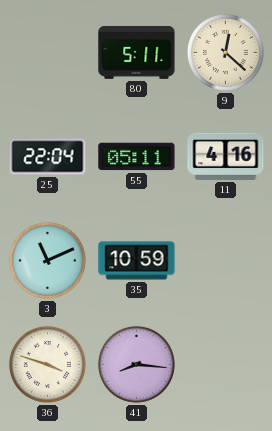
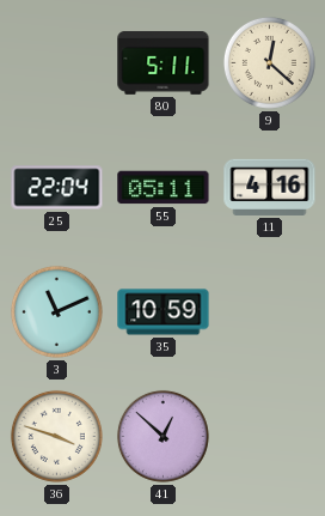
41: 8:16 -> 12:52 (162, 436)
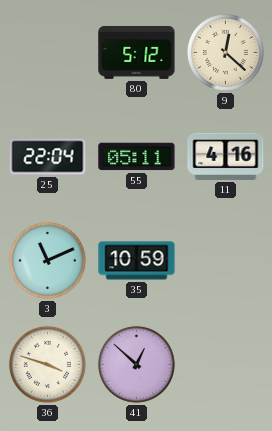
80: 5:11 -> 5:12 (137, 52)
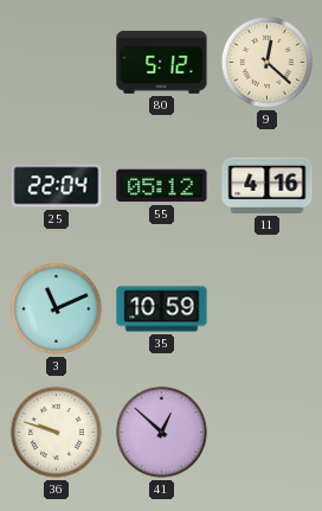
55: 05:11 -> 05:12 (162, 186)
36: 3:48 -> 9:48 (56, 432)
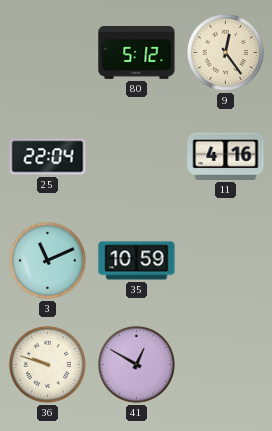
9: 12:22 -> 12:24 (225, 52)
55: 05:12 -> none (162, 186)
41: 12:52 -> 12:50 (136, 364)
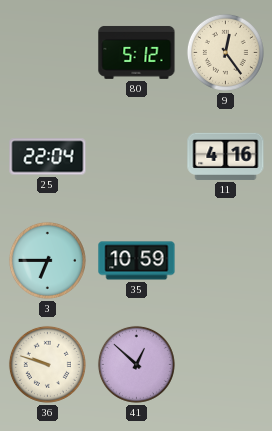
3: 11:11 -> 6:45 (47, 260)
41: 12:50 -> 12:52 (136, 364)
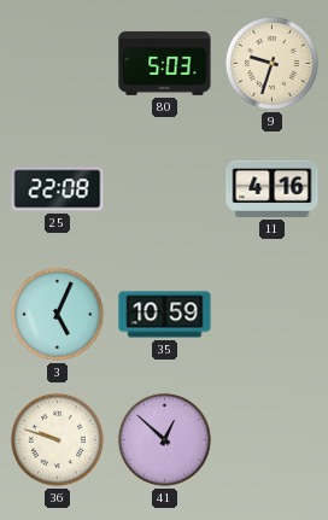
80: 5:12 -> 5:03 (165, 63)
9: 12:24 -> 9:33 (271, 63)
25: 22:04 -> 22:08 (58, 189)
3: 6:45 -> 5:04 (57, 314)
